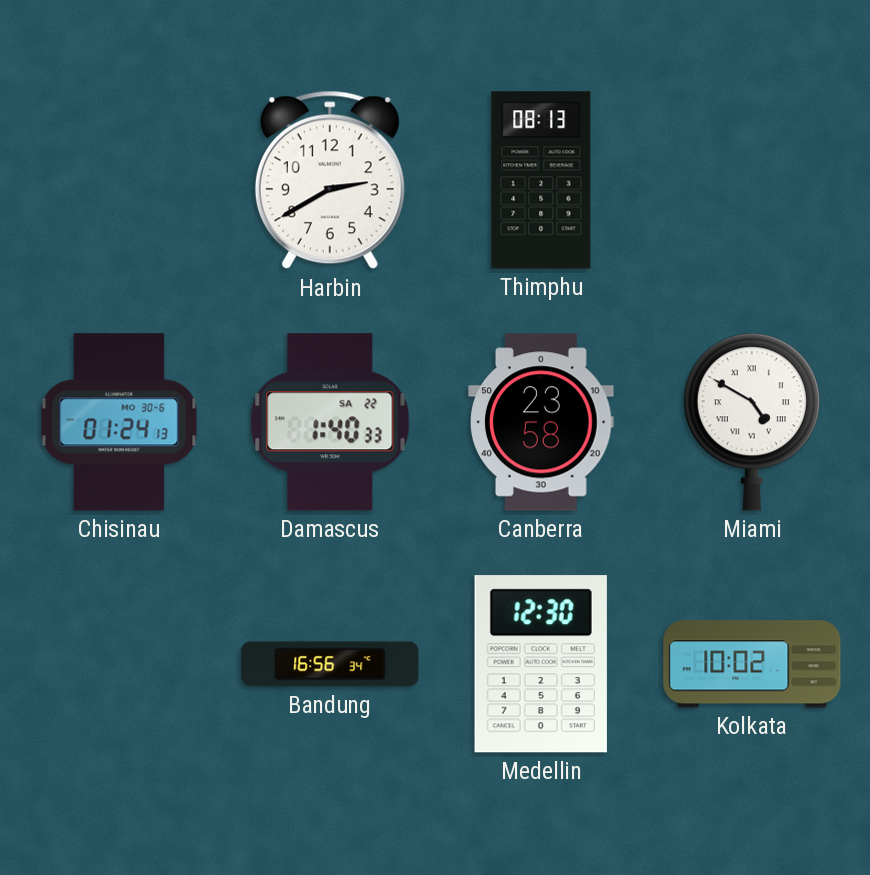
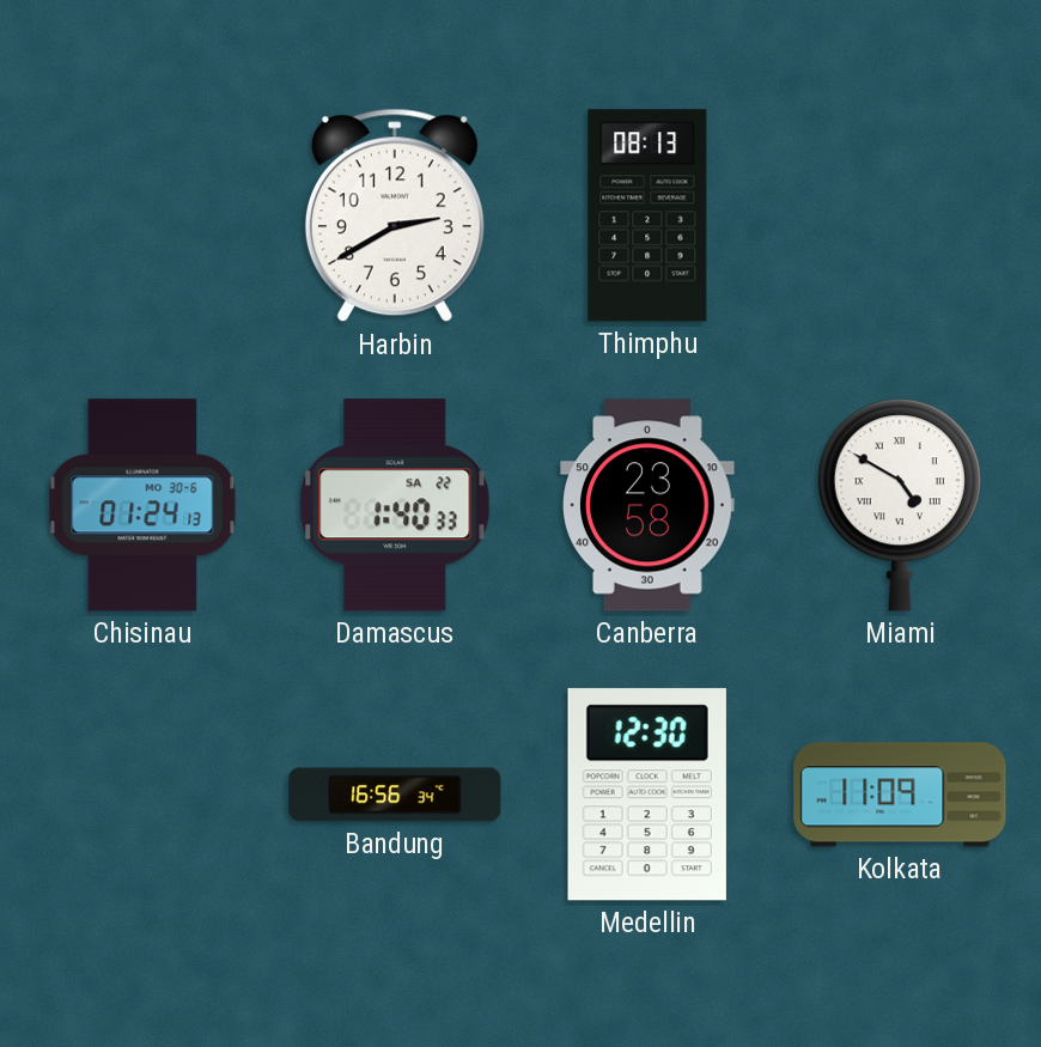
Kolkata: 10:02 -> 11:09 (900, 795)
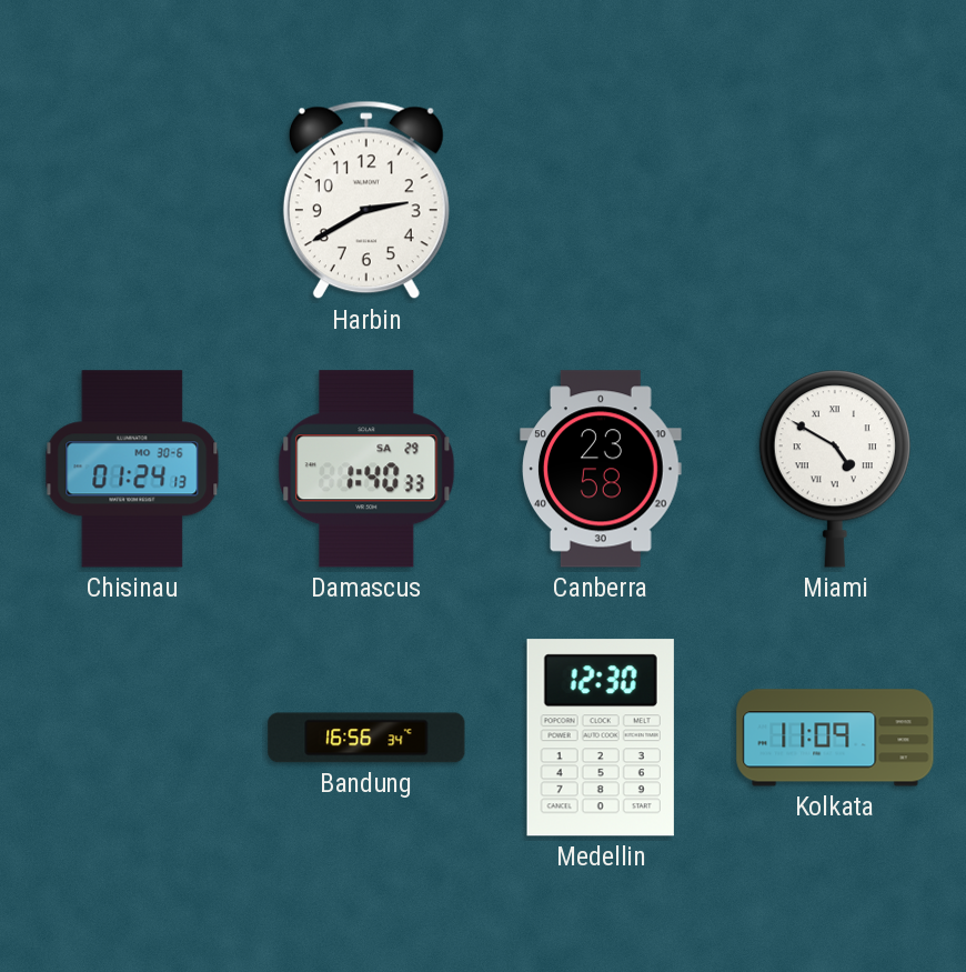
Thimphu: 08:13 -> none (647, 215)
Damascus date: SA 22 -> SA 29 (366, 469)
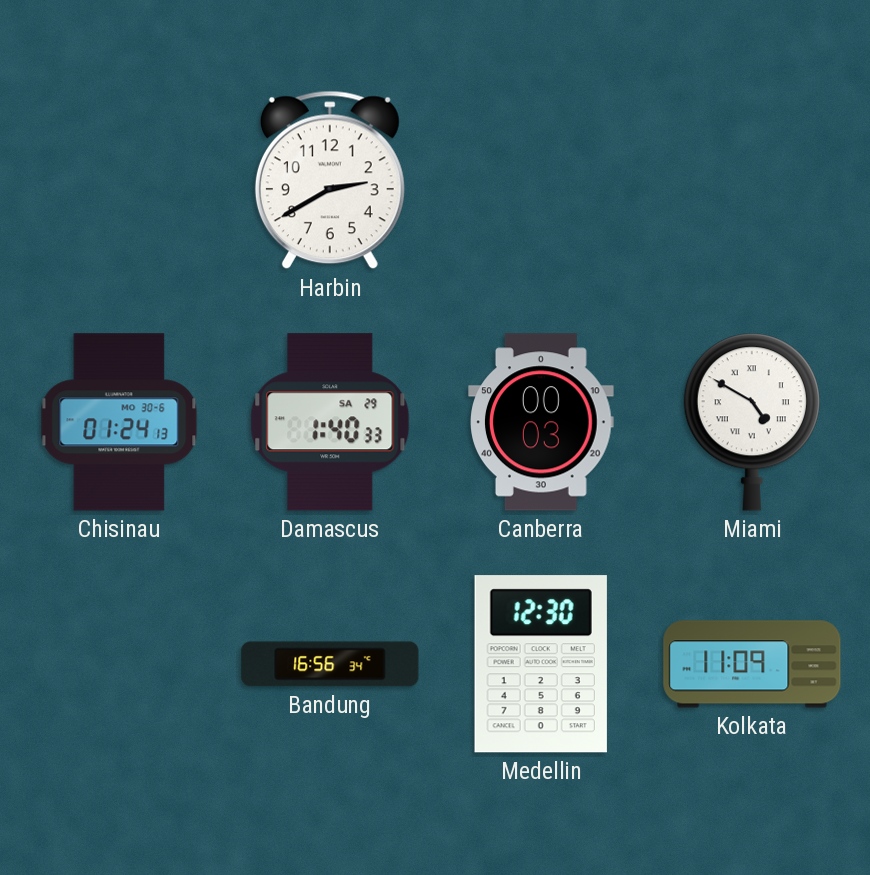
Canberra: 23:58 -> 00:03 (541, 422)
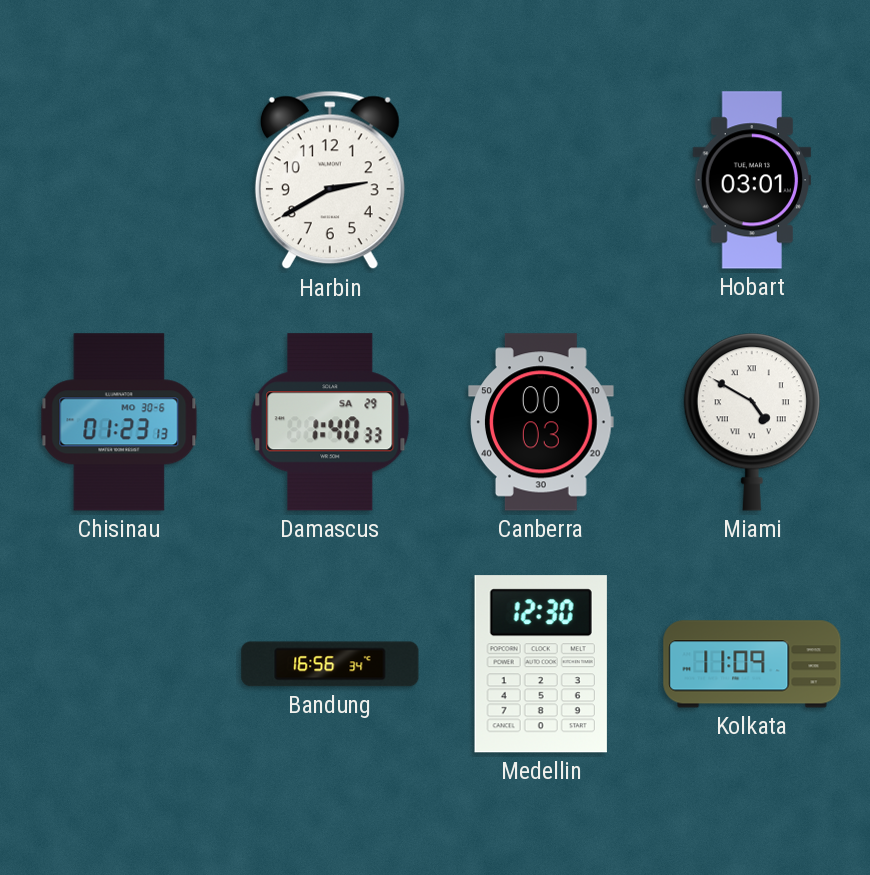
Hobart: none -> 03:01 (752, 180)
Chisinau: 01:24 -> 01:23 (119, 422)
